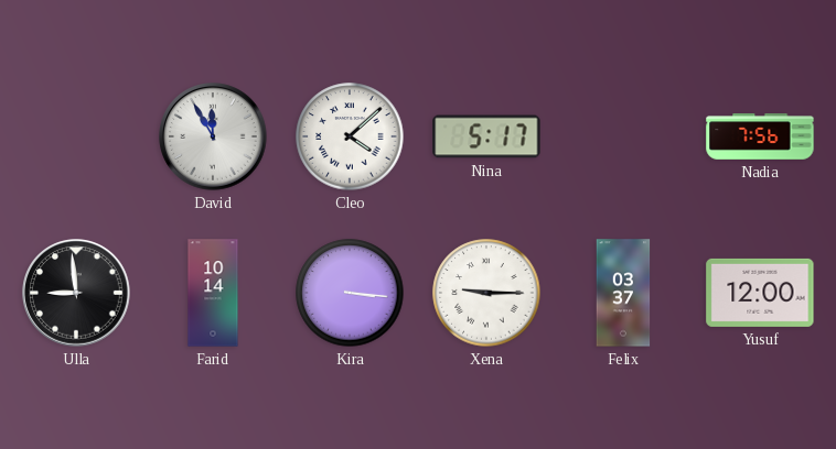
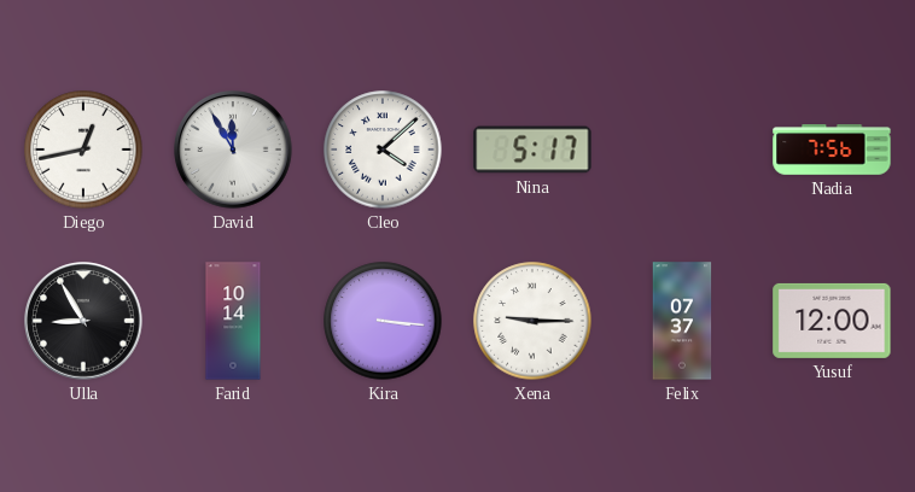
Diego: none -> 12:43 (83, 150)
Ulla: 8:59 -> 8:55 (83, 321)
Felix: 03:37 -> 07:37 (682, 321)
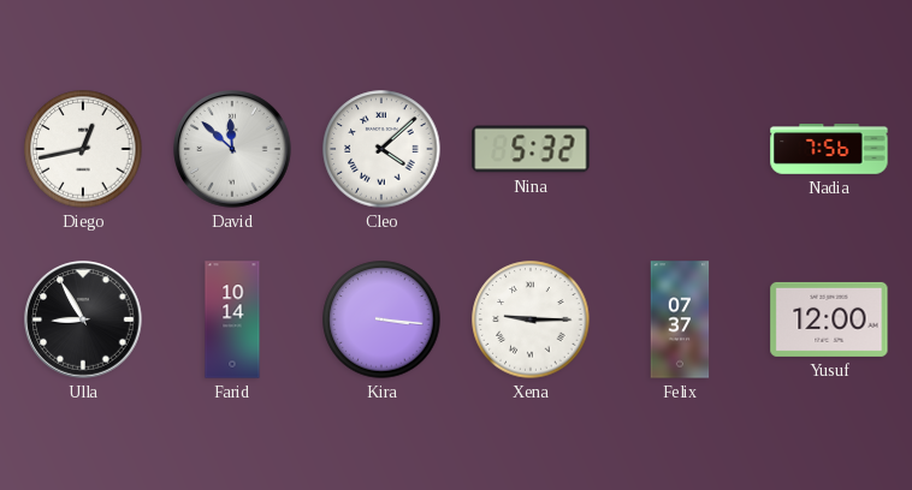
David: 11:55 -> 11:52 (232, 149)
Nina: 5:17 -> 5:32 (531, 149)
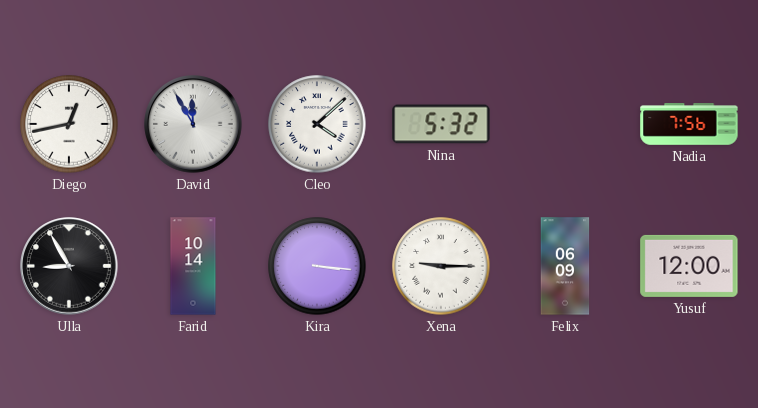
David: 11:52 -> 11:55 (193, 124)
Felix: 07:37 -> 06:09 (565, 266)
